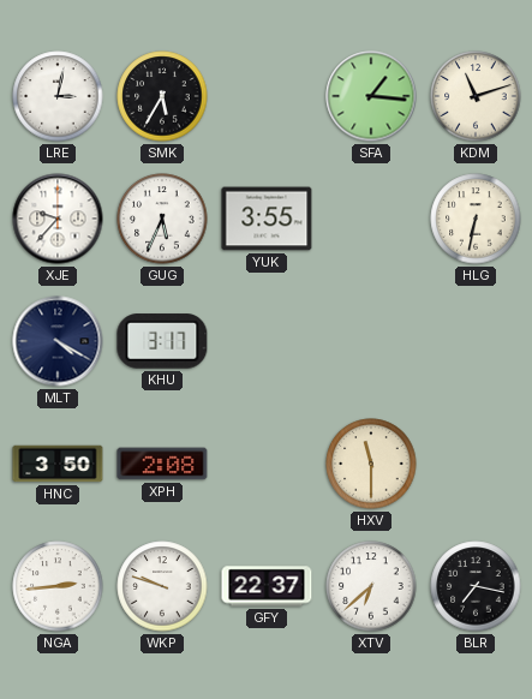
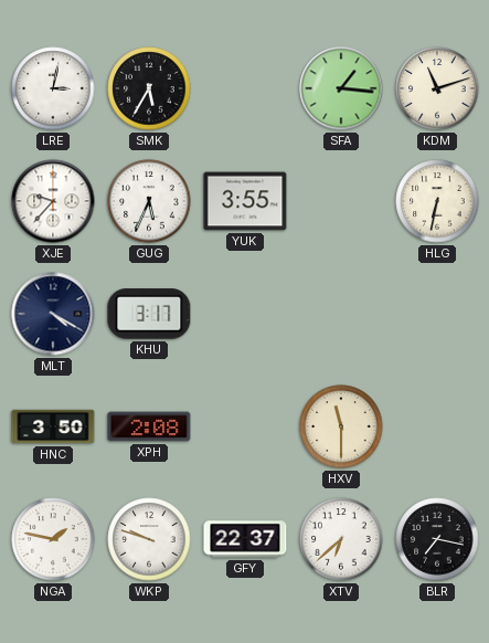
NGA: 2:44 -> 1:47 (53, 539)
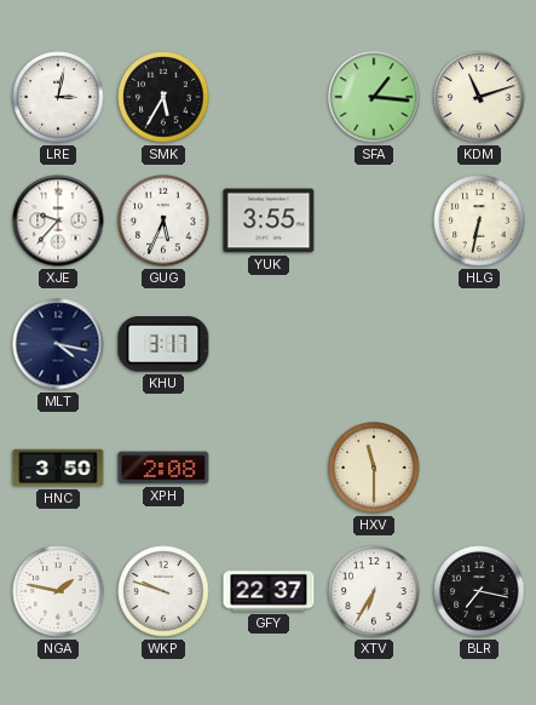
MLT: 4:20 -> 4:17 (58, 344)
XTV: 6:38 -> 6:35 (374, 591)
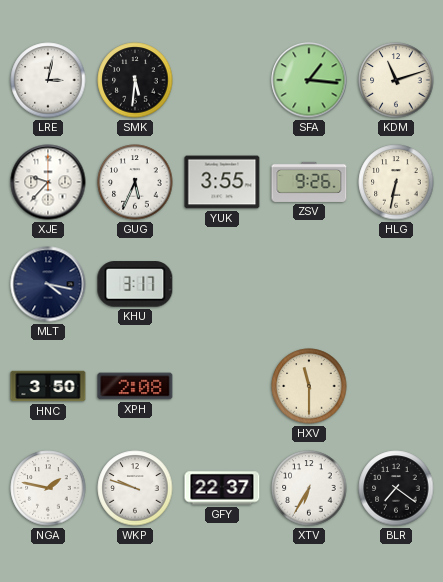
SMK: 5:35 -> 5:31 (135, 80)
ZSV: none -> 9:26 (309, 182)
BLR: 7:17 -> 7:21 (396, 488)
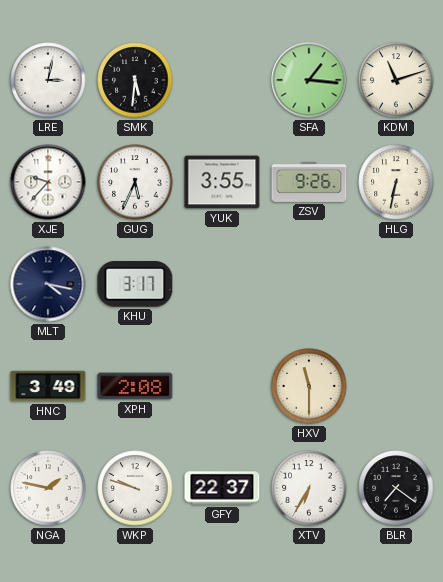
HNC: 3:50 -> 3:49 (48, 386)
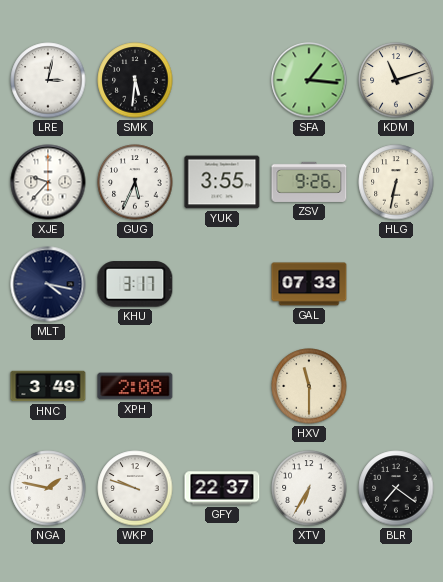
GAL: none -> 07:33 (309, 284)
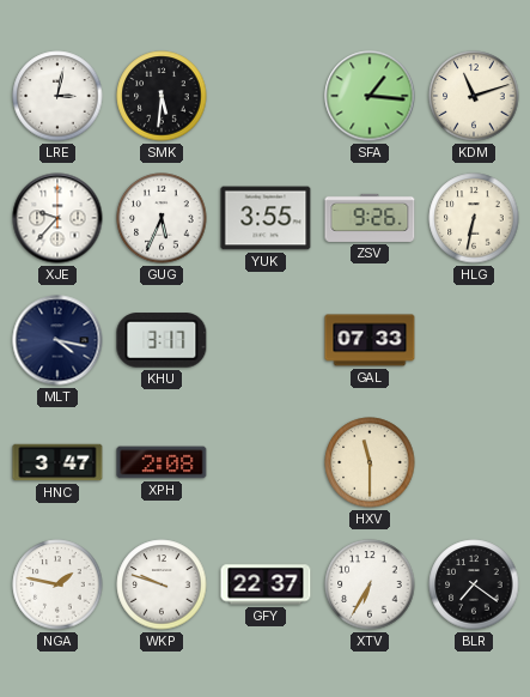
HNC: 3:49 -> 3:47 (57, 462)
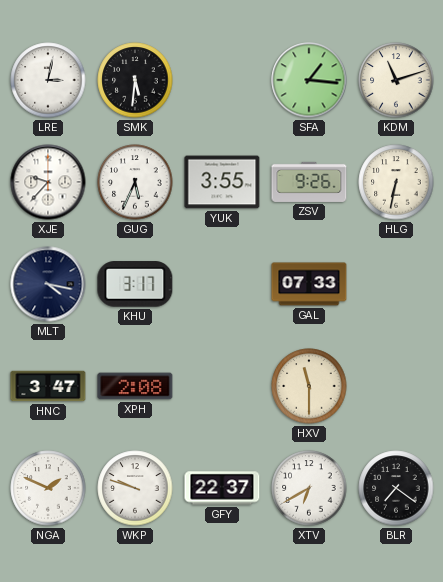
NGA: 1:47 -> 1:49 (48, 488)
XTV: 6:35 -> 6:40 (309, 488)
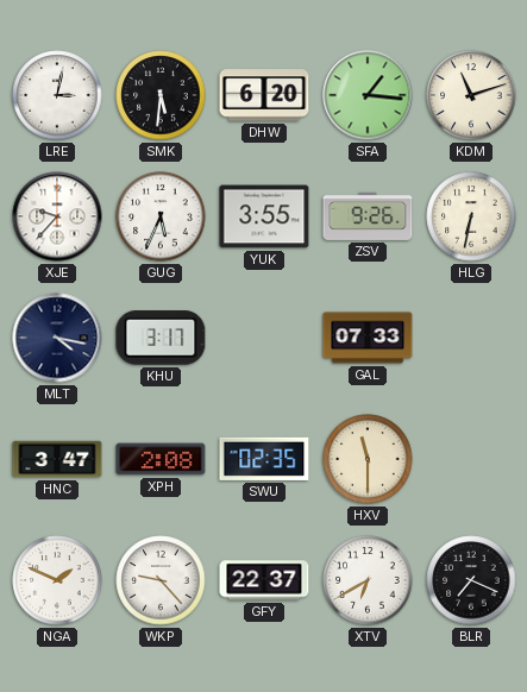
DHW: none -> 6:20 (264, 95)
SWU: none -> 02:35 (264, 459)
WKP: 9:48 -> 9:23 (161, 580)
BLR: 7:21 -> 7:19 (471, 580)
